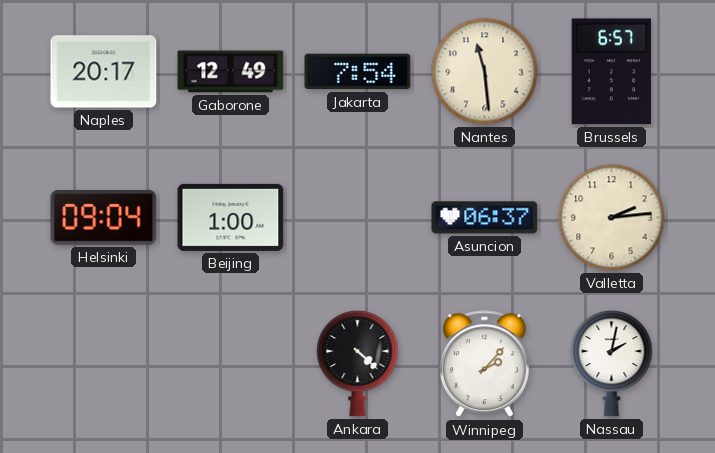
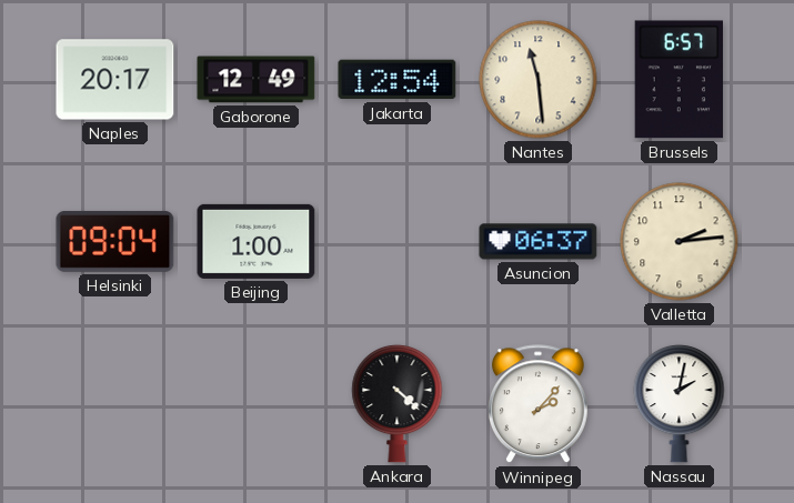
Jakarta: 7:54 -> 12:54 (398, 80)
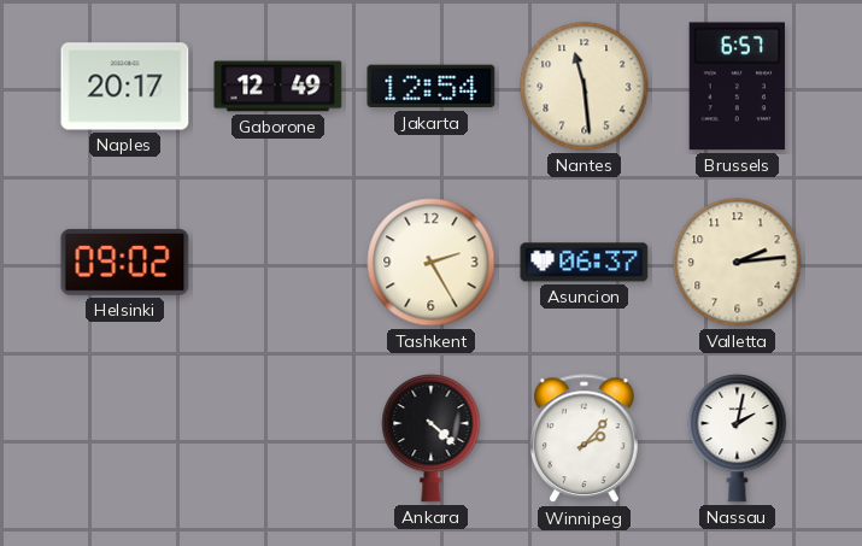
Helsinki: 09:04 -> 09:02 (125, 262)
Beijing: 1:00 -> none (257, 241)
Tashkent: none -> 2:25 (432, 263)
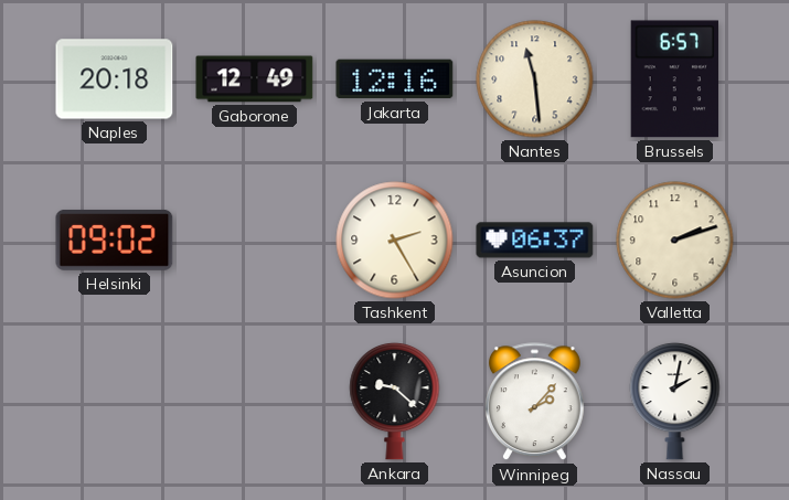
Naples: 20:17 -> 20:18 (115, 79)
Jakarta: 12:54 -> 12:16 (395, 79)
Valletta: 2:14 -> 2:12 (675, 241)
Ankara: 4:22 -> 9:22 (395, 401)
